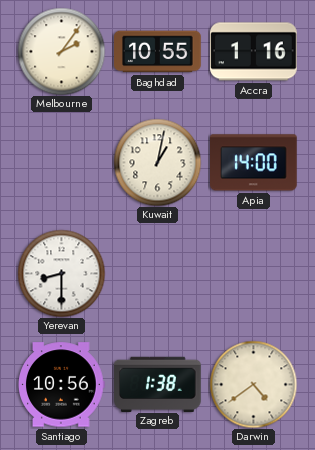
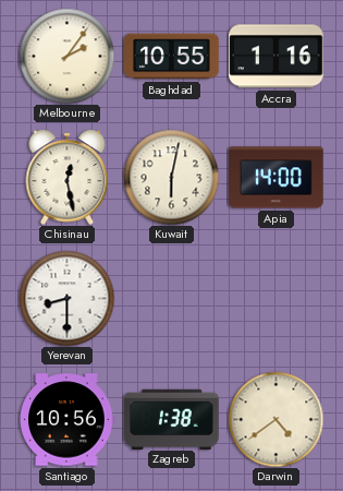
Chisinau: none -> 12:28 (68, 177)
Kuwait: 1:02 -> 6:02 (171, 177)
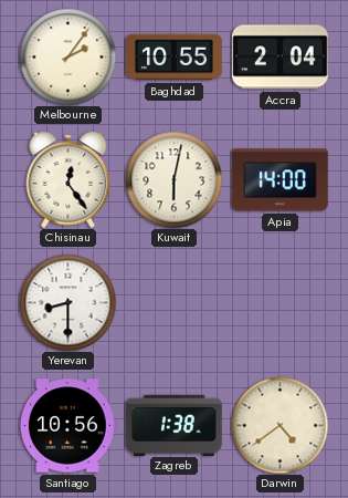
Accra: 1:16 -> 2:04 (281, 58)
Chisinau: 12:28 -> 12:24 (68, 179)
